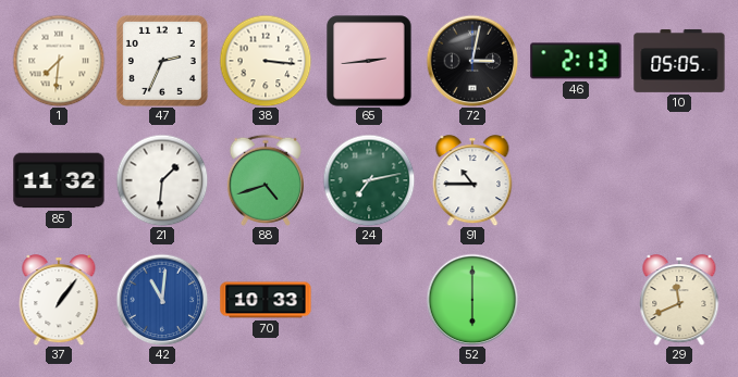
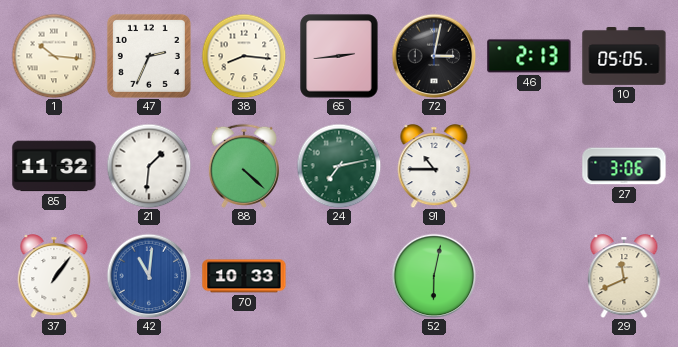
1: 7:31 -> 10:16 (54, 56)
38: 3:16 -> 8:16 (244, 56)
88: 4:42 -> 4:22 (244, 166)
27: none -> 3:06 (624, 166)
52: 6:00 -> 6:02 (434, 276)
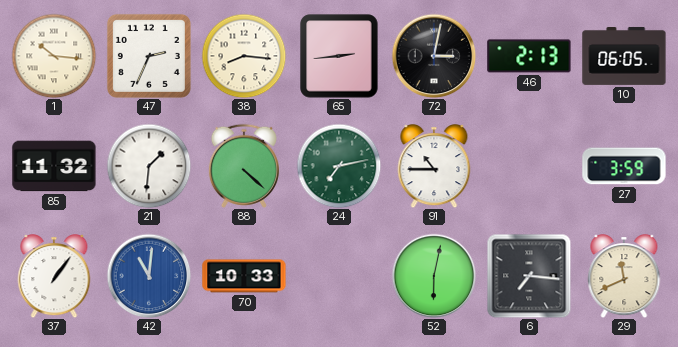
10: 05:05 -> 06:05 (624, 56)
27: 3:06 -> 3:59 (624, 166)
6: none -> 7:16 (529, 276)
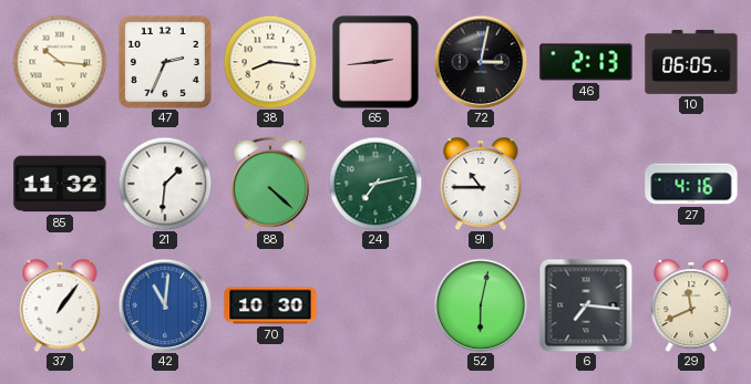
27: 3:59 -> 4:16 (691, 184)
70: 10:33 -> 10:30 (270, 305)
